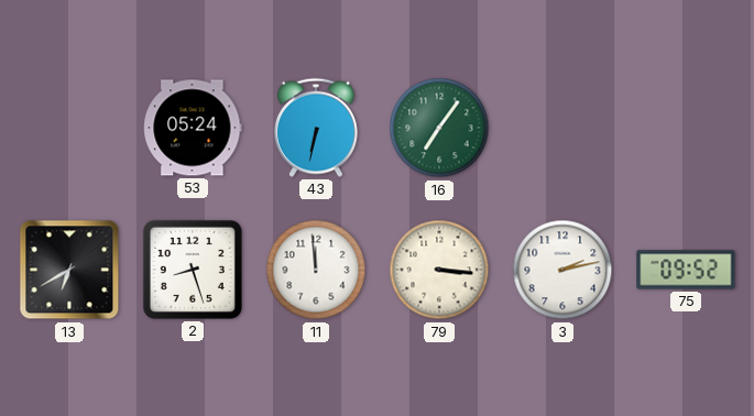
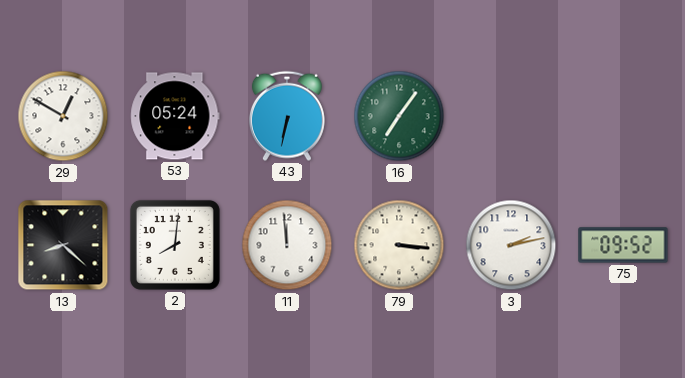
29: none -> 12:50 (63, 116)
13: 6:40 -> 8:22 (63, 245)
2: 8:27 -> 8:01 (175, 245)
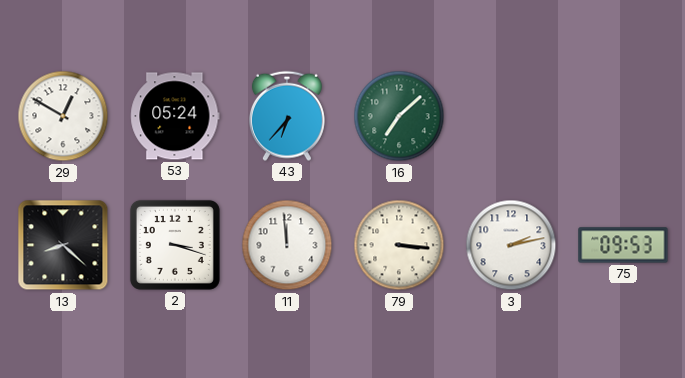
43: 6:32 -> 6:37 (287, 116)
16: 7:06 -> 7:08 (399, 116)
2: 8:01 -> 3:18 (175, 245)
75: 09:52 -> 09:53 (623, 245)
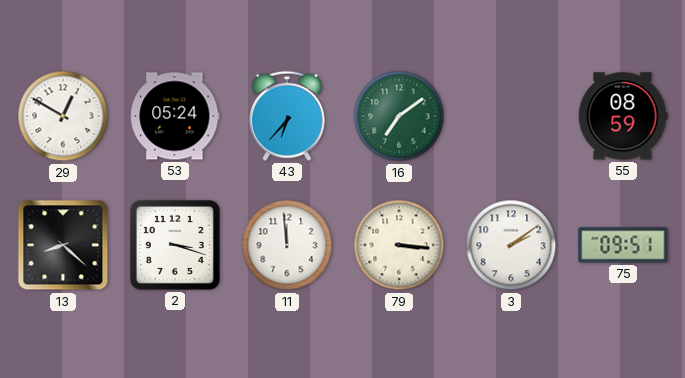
16: 7:08 -> 7:09 (399, 116)
55: none -> 08:59 (623, 116)
3: 2:13 -> 2:09 (511, 245)
75: 09:53 -> 09:51 (623, 245)
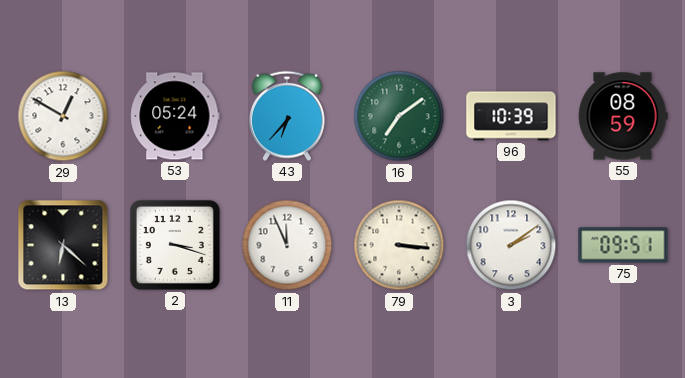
96: none -> 10:39 (511, 116)
13: 8:22 -> 6:22 (63, 245)
11: 11:59 -> 11:56 (287, 245)
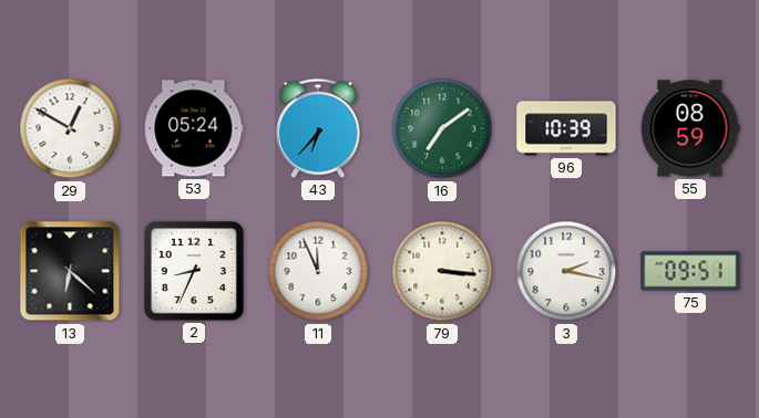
2: 3:18 -> 8:34 (194, 271)
3: 2:09 -> 2:17 (566, 271)
